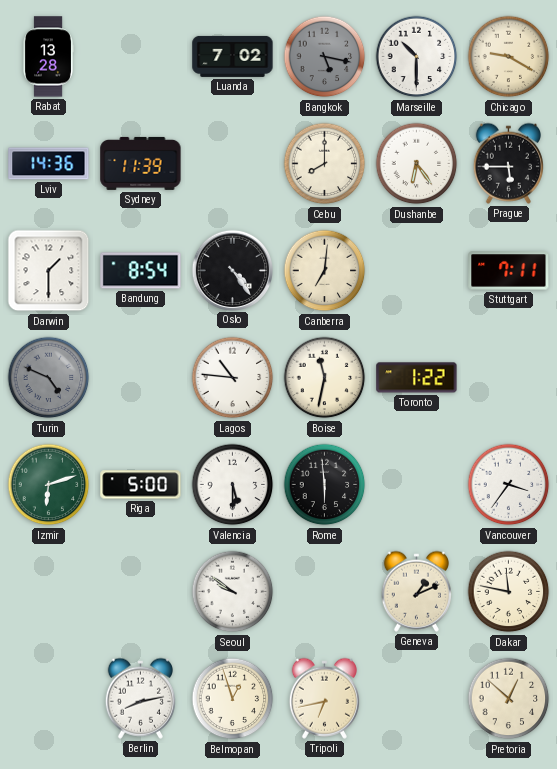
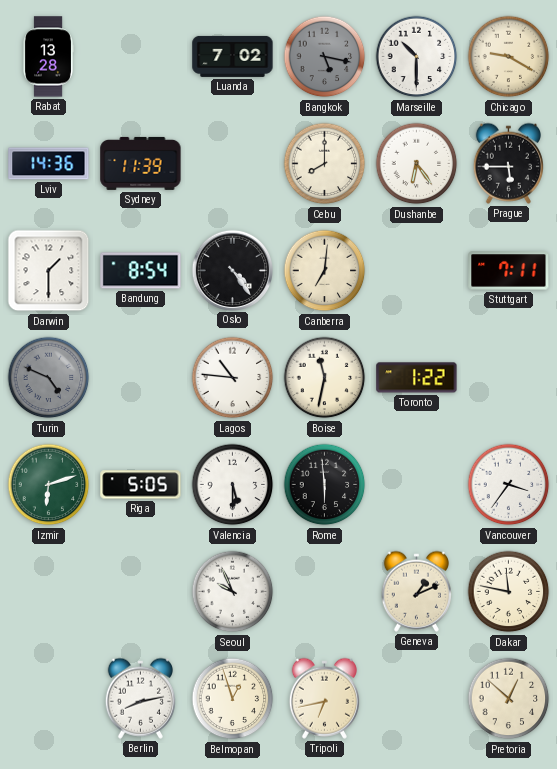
Riga: 5:00 -> 5:05 (141, 485)
Seoul: 9:51 -> 9:56 (233, 592)
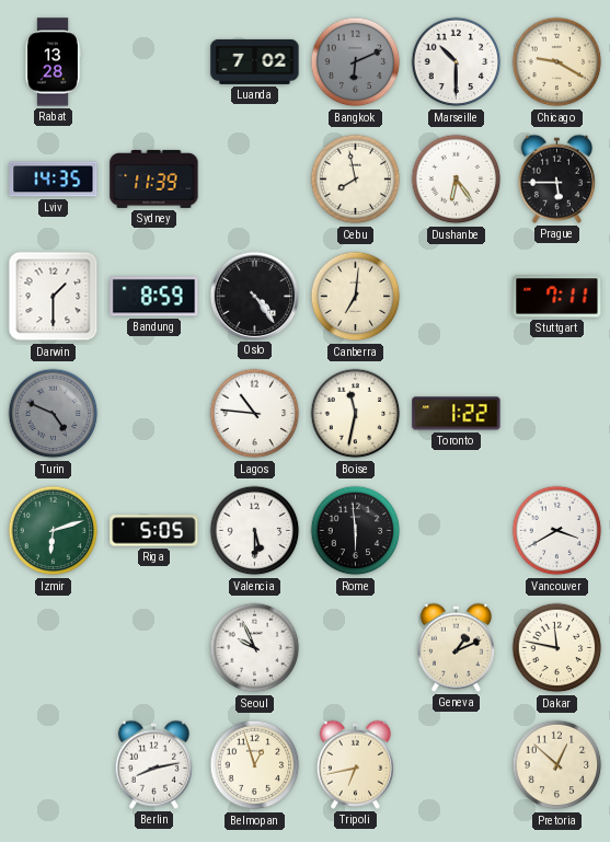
Bangkok: 5:17 -> 6:11 (356, 62)
Lviv: 14:36 -> 14:35 (54, 180)
Cebu: 8:00 -> 7:58 (356, 180)
Bandung: 8:54 -> 8:59 (154, 297)
Vancouver: 3:36 -> 3:40 (557, 531)
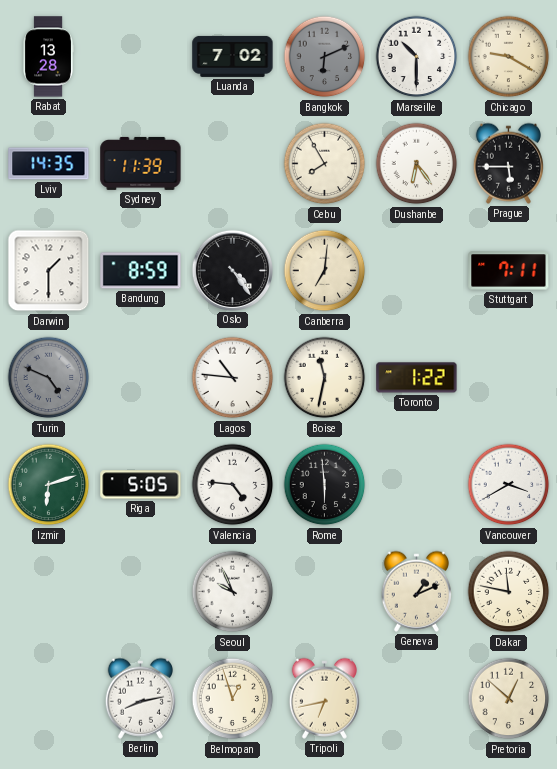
Cebu: 7:58 -> 7:55 (325, 164)
Valencia: 5:30 -> 4:46 (233, 485)
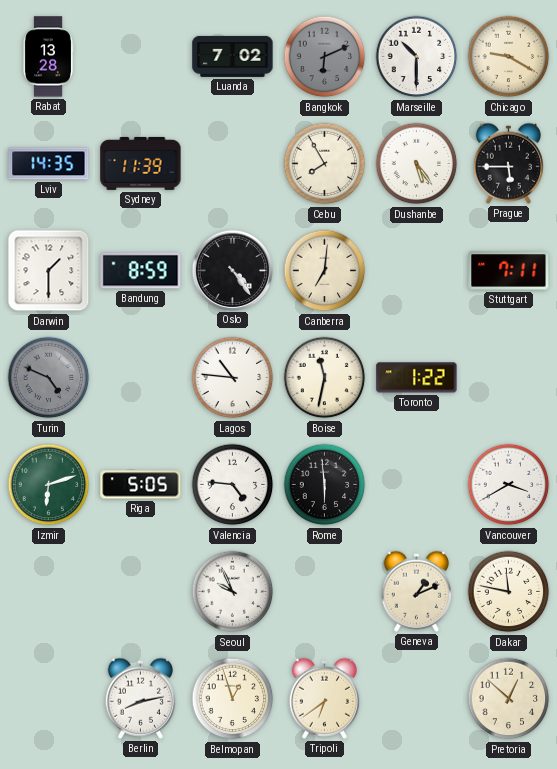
Dushanbe: 6:24 -> 5:24 (417, 164)
Tripoli: 6:43 -> 6:39 (324, 698)
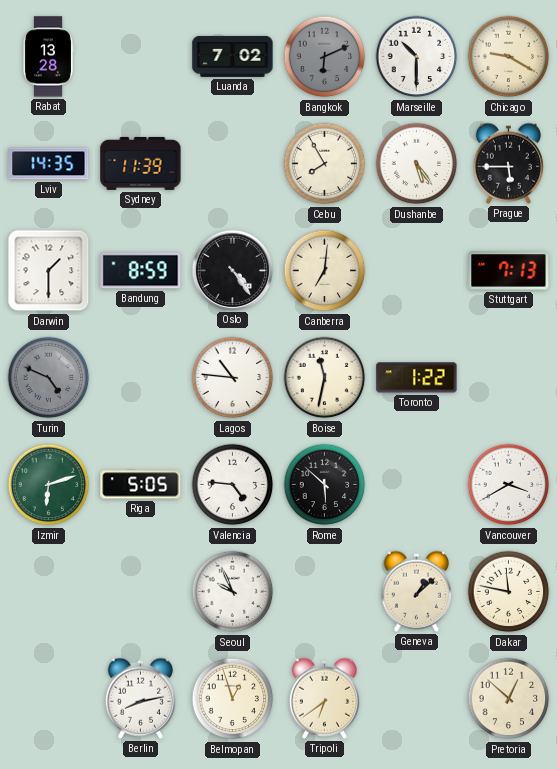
Stuttgart: 7:11 -> 7:13 (509, 271)
Rome: 5:59 -> 5:52 (325, 485)
Geneva: 1:11 -> 1:08 (416, 591)
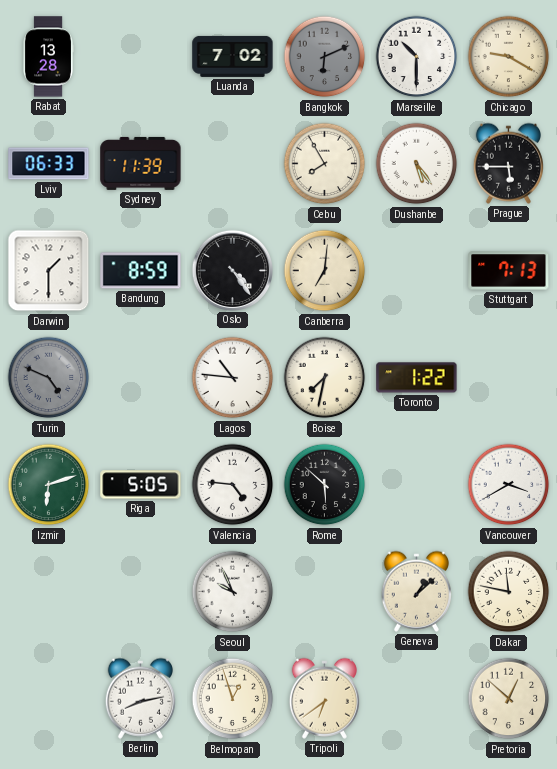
Lviv: 14:35 -> 06:33 (49, 164)
Boise: 11:32 -> 7:32 (325, 378)
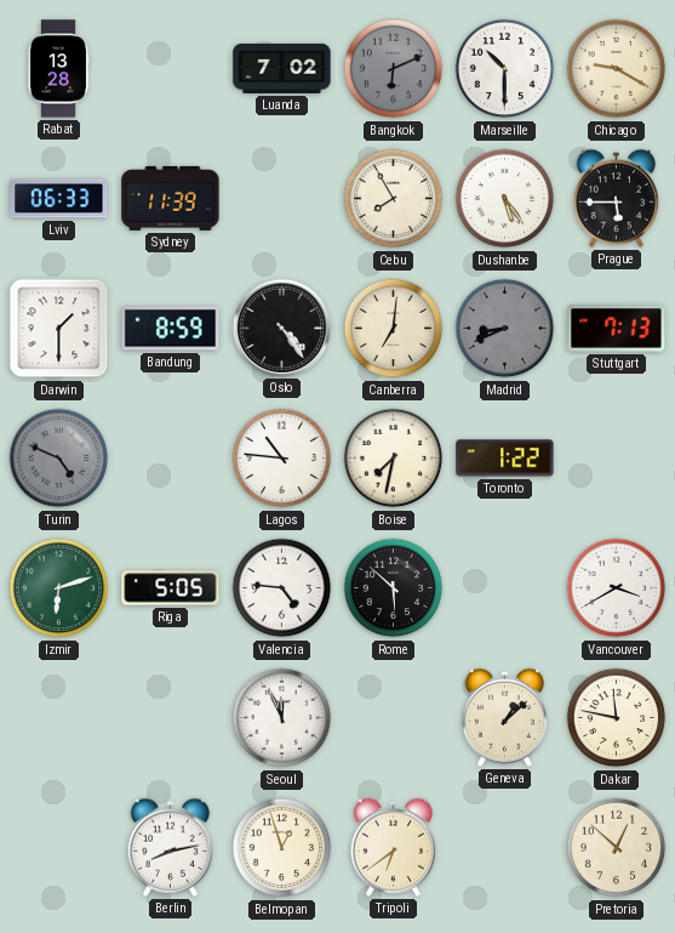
Madrid: none -> 8:41 (505, 329)
Seoul: 9:56 -> 11:56 (282, 718)
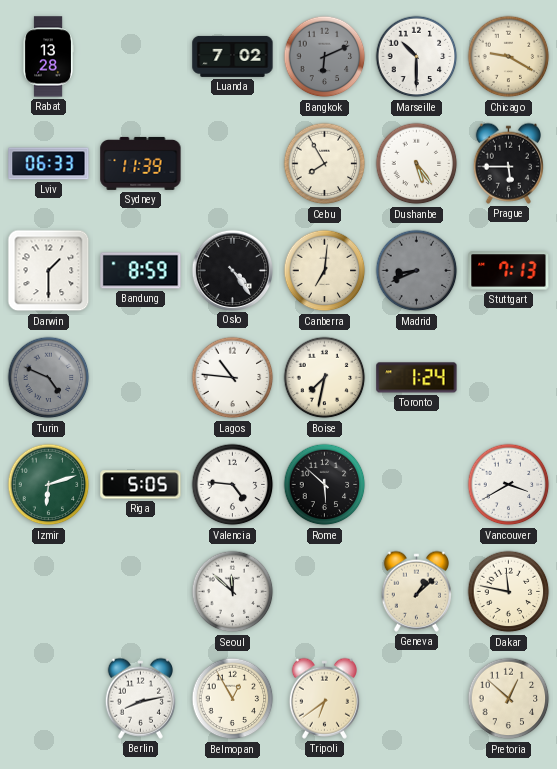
Toronto: 1:22 -> 1:24 (417, 378)
Seoul: 11:56 -> 11:52 (233, 592)
Belmopan: 12:57 -> 12:55 (233, 699)
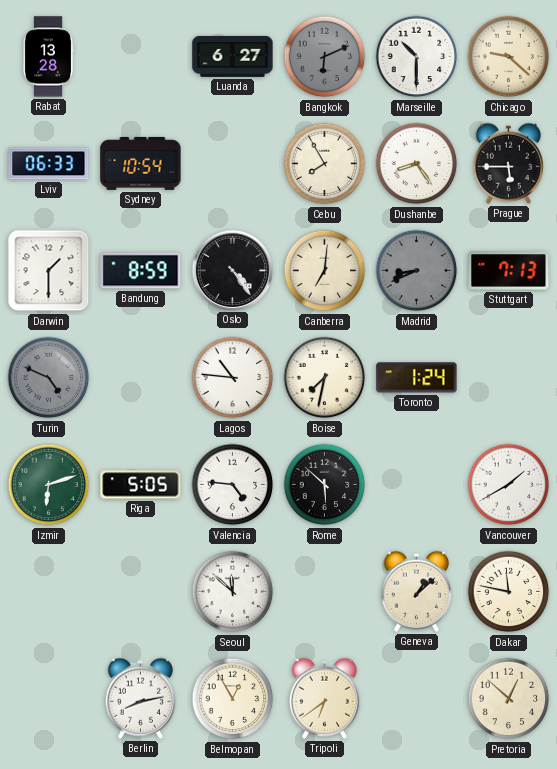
Luanda: 7:02 -> 6:27 (233, 56)
Chicago: 9:20 -> 9:22 (509, 57)
Sydney: 11:39 -> 10:54 (141, 163)
Dushanbe: 5:24 -> 8:24 (417, 164)
Vancouver: 3:40 -> 1:40 (509, 485)
